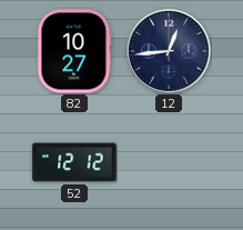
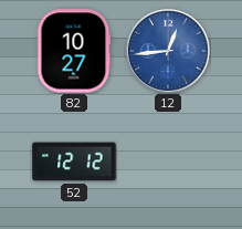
12 dial: navy -> blue (168, 51)
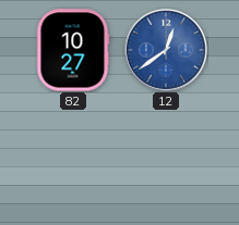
12: 12:44 -> 12:39 (166, 50)
52: 12:12 -> none (74, 162)
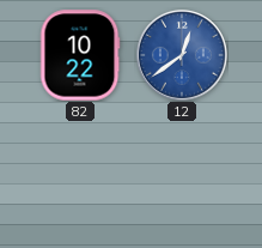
82: 10:27 -> 10:22 (80, 55)
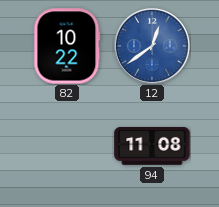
94: none -> 11:08 (152, 147)
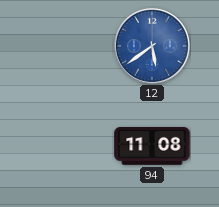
82: 10:22 -> none (67, 46)
12: 12:39 -> 5:39 (152, 46)
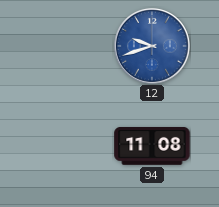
12: 5:39 -> 9:42 (152, 46)
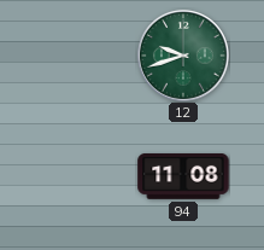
12 dial: blue -> green (183, 56)
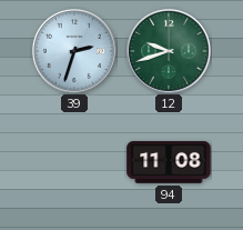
39: none -> 2:33 (74, 51)
